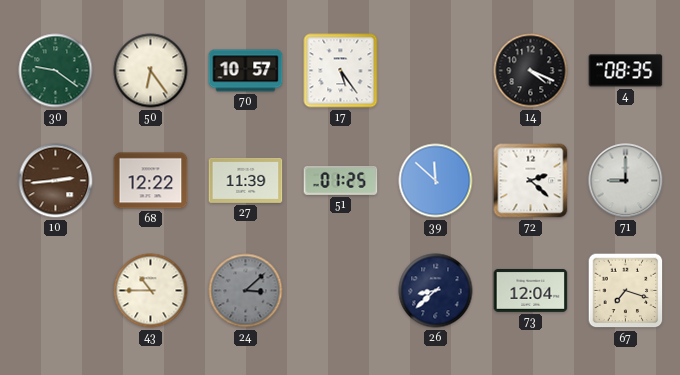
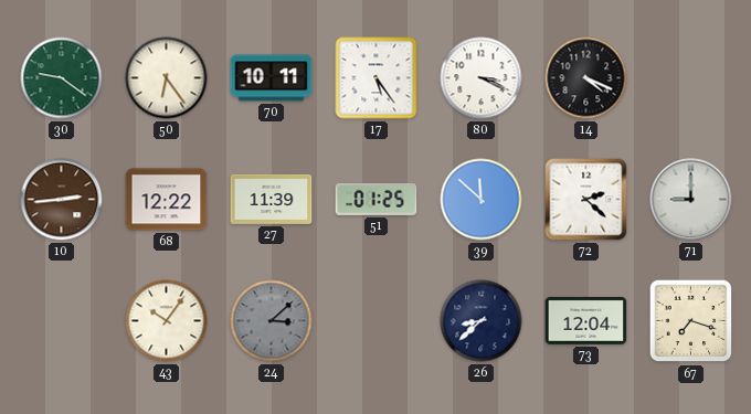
70: 10:57 -> 10:11 (272, 78)
80: none -> 3:19 (482, 78)
4: 08:35 -> none (626, 71)
43: 10:45 -> 10:06 (167, 321)
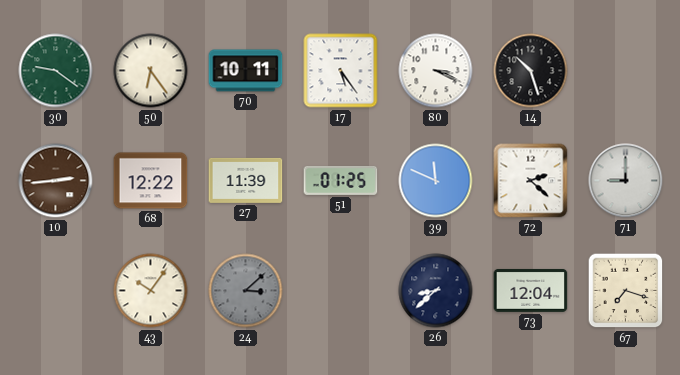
14: 4:19 -> 10:27 (531, 71)
39: 11:52 -> 11:49 (436, 181)
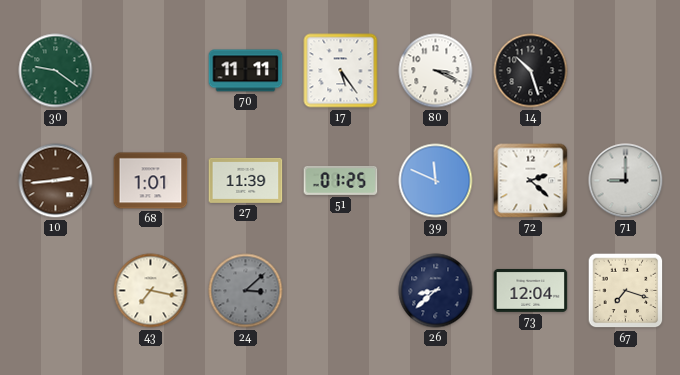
50: 6:24 -> none (151, 71)
70: 10:11 -> 11:11 (246, 71)
68: 12:22 -> 1:01 (151, 181)
43: 10:06 -> 7:17 (151, 291)
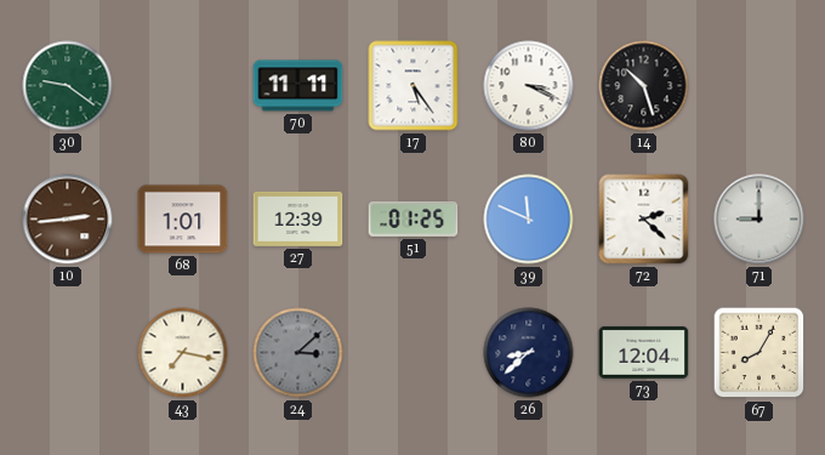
27: 11:39 -> 12:39 (298, 218)
67: 7:18 -> 8:05 (759, 353)
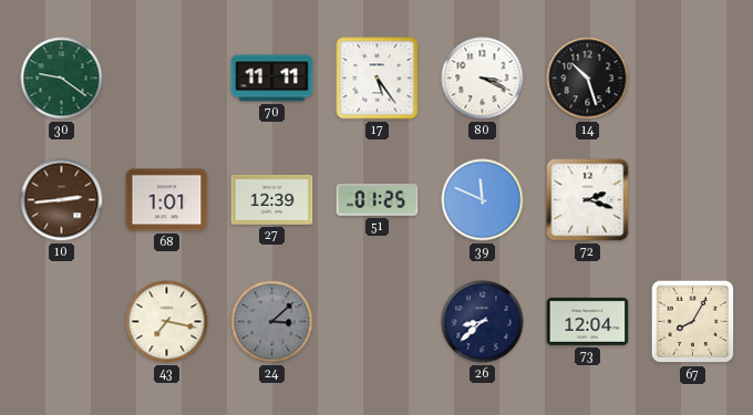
72: 2:22 -> 2:18 (588, 200)
71: 9:00 -> none (759, 220)
